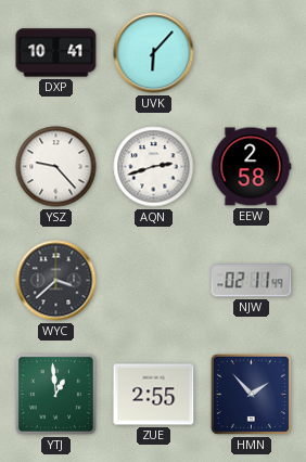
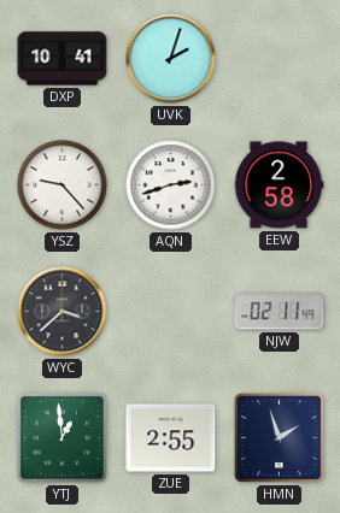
UVK: 6:07 -> 2:03 (171, 59)
HMN: 1:53 -> 1:57 (279, 437)
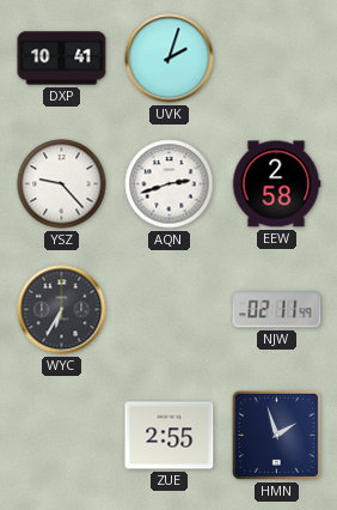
WYC: 3:38 -> 6:35 (62, 310)
YTJ: 12:59 -> none (61, 437)
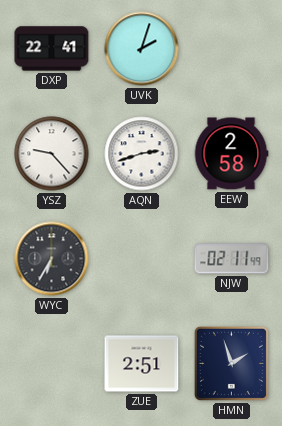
DXP: 10:41 -> 22:41 (52, 49)
ZUE: 2:55 -> 2:51 (142, 364)
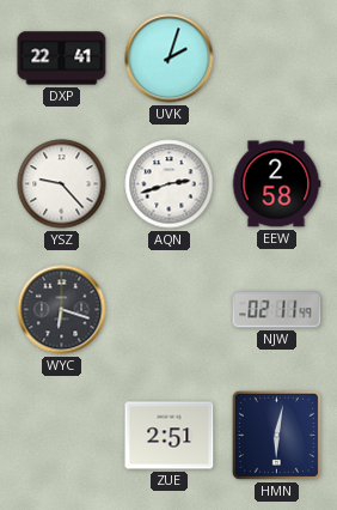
WYC: 6:35 -> 6:18 (62, 310)
HMN: 1:57 -> 6:02 (276, 435)
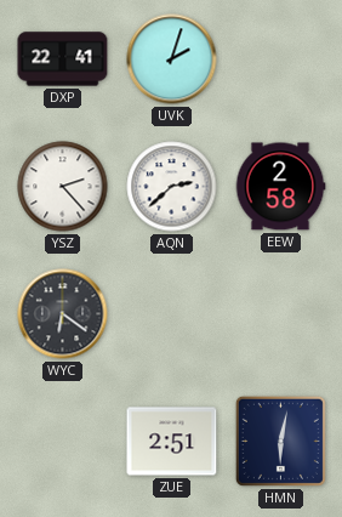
YSZ: 9:23 -> 2:23 (63, 187)
AQN: 2:42 -> 2:38 (172, 187)
WYC: 6:18 -> 6:21 (63, 314)
NJW: 02:11 -> none (277, 310)
